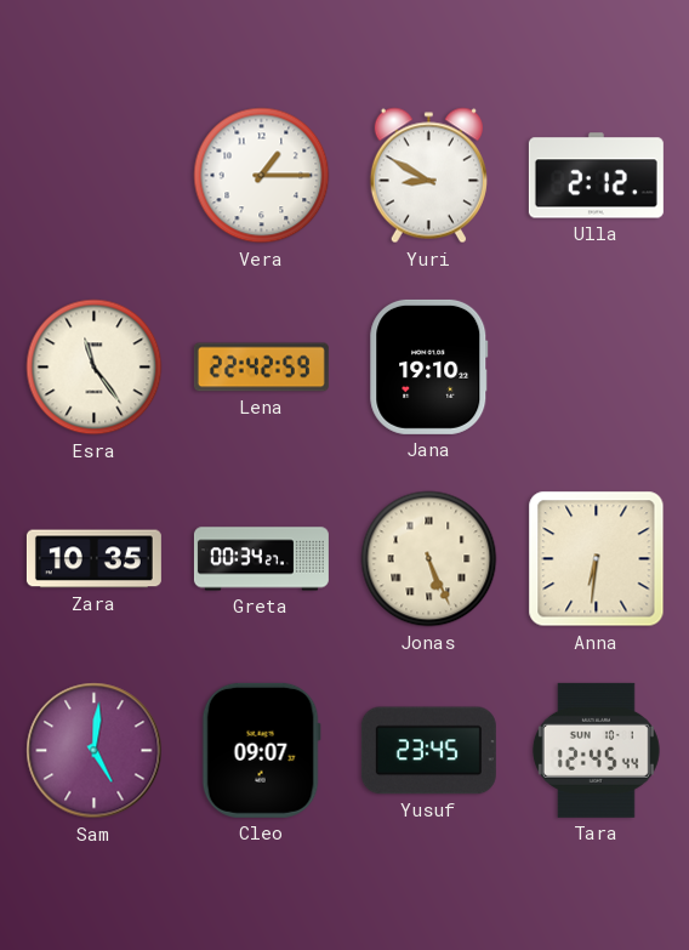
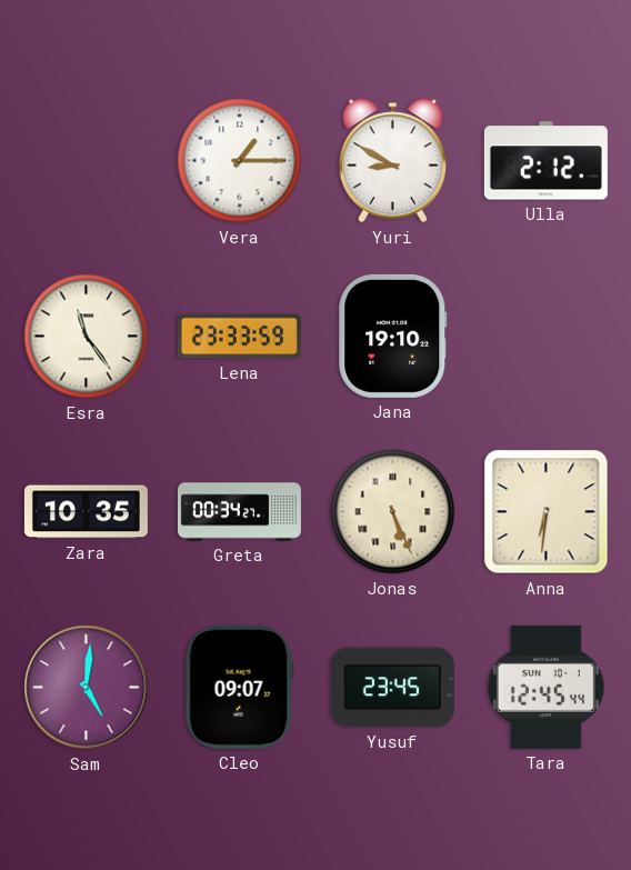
Lena: 22:42 -> 23:33 (239, 337)
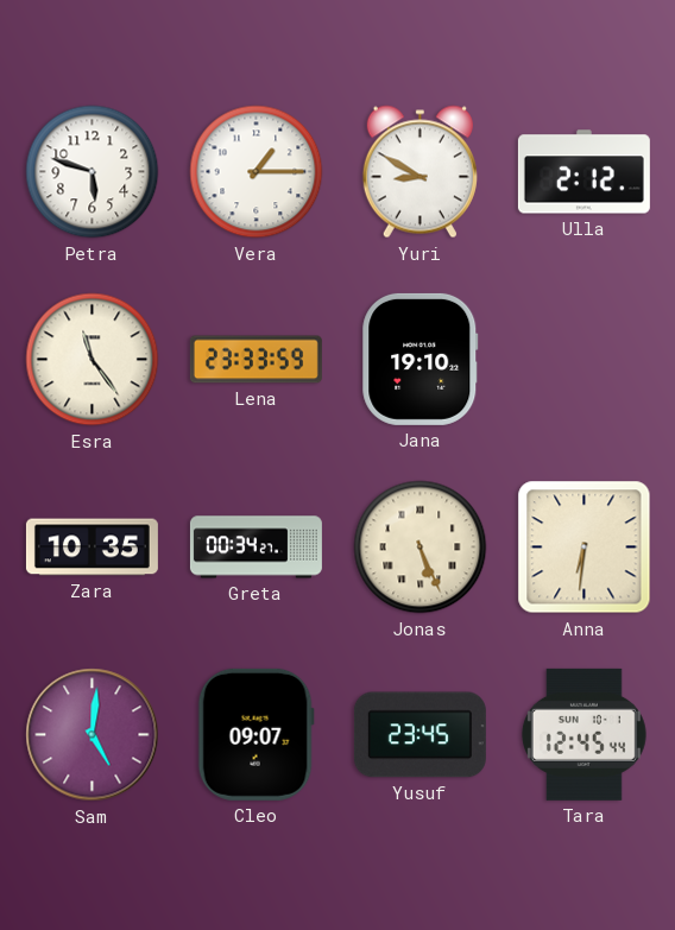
Petra: none -> 5:48 (93, 172)
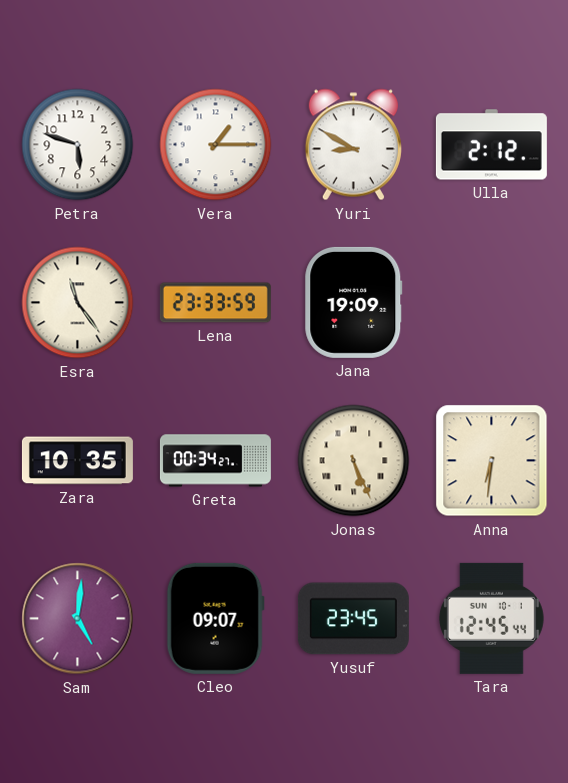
Jana: 19:10 -> 19:09 (354, 302)
